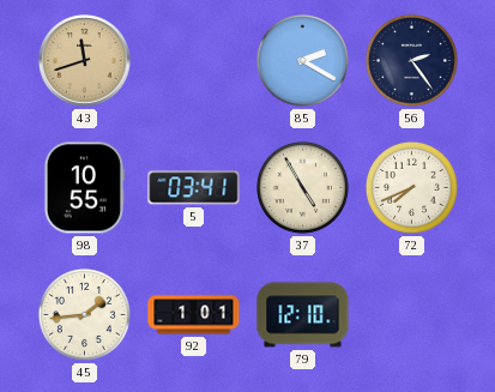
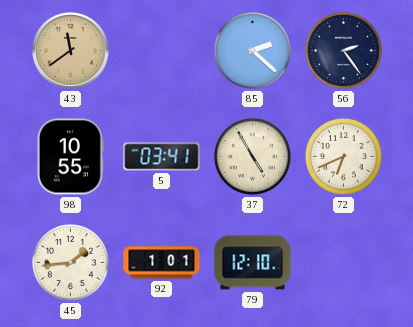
43: 11:42 -> 11:39 (71, 51)
85: 2:20 -> 2:22 (252, 50)
72: 7:41 -> 6:41 (343, 156)
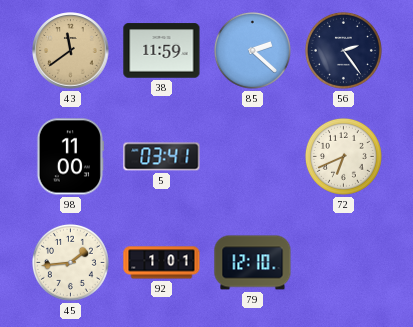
38: none -> 11:59 (162, 51)
98: 10:55 -> 11:00 (70, 157)
37: 4:55 -> none (252, 156)
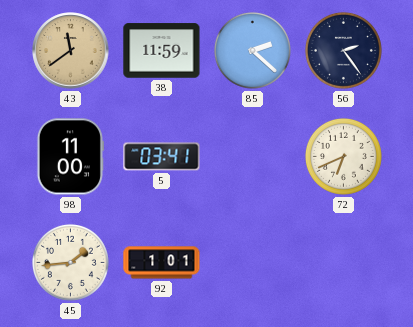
79: 12:10 -> none (253, 263)
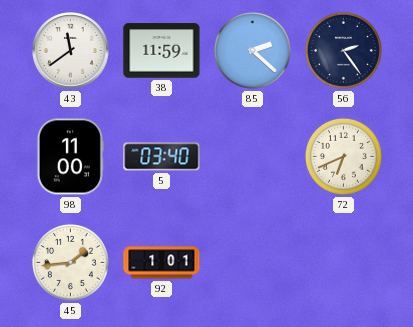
43 dial: champagne -> white (71, 51)
5: 03:41 -> 03:40 (162, 157)
